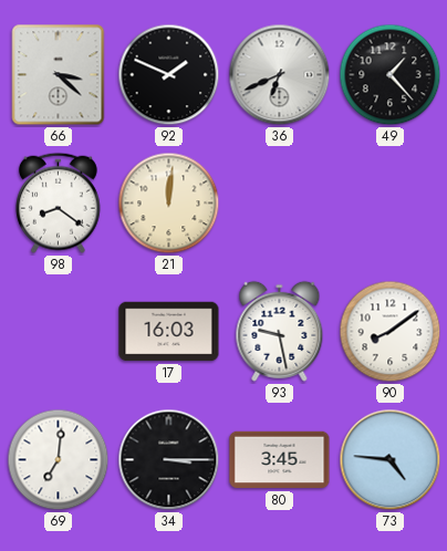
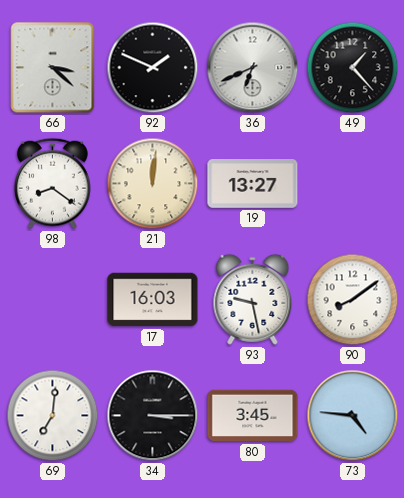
19: none -> 13:27 (253, 184)
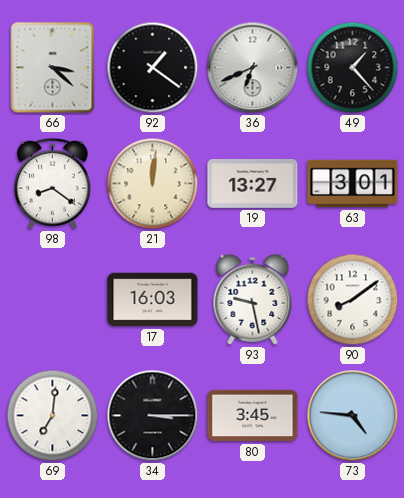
92: 1:49 -> 1:21 (153, 68)
63: none -> 3:01 (353, 184)
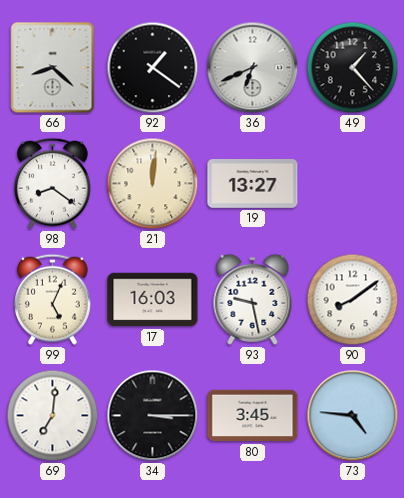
66: 3:22 -> 8:22 (53, 68)
63: 3:01 -> none (353, 184)
99: none -> 5:04 (52, 299)
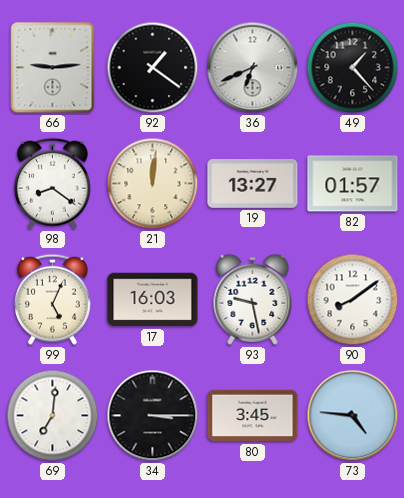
66: 8:22 -> 9:14 (53, 68)
82: none -> 01:57 (353, 184)
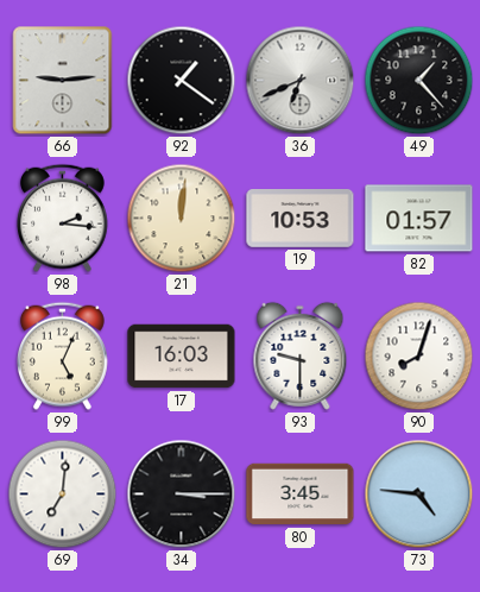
98: 8:21 -> 2:16 (62, 218)
19: 13:27 -> 10:53 (301, 219)
93: 9:28 -> 9:30 (301, 355)
90: 8:09 -> 8:03 (419, 357)
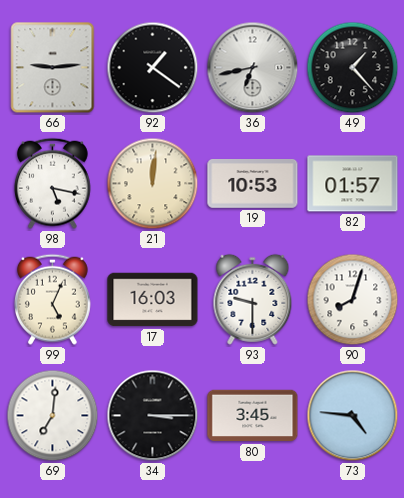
36: 6:41 -> 6:43 (253, 68)
98: 2:16 -> 5:17 (52, 183)
